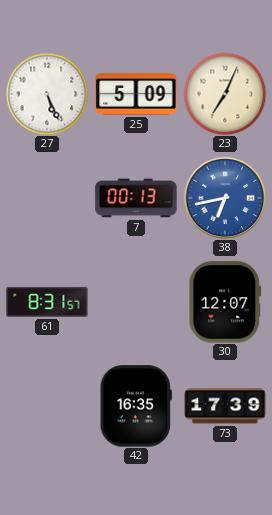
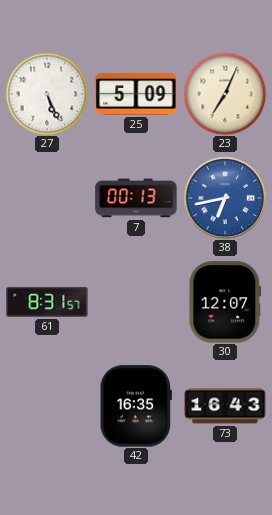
73: 17:39 -> 16:43 (225, 406)
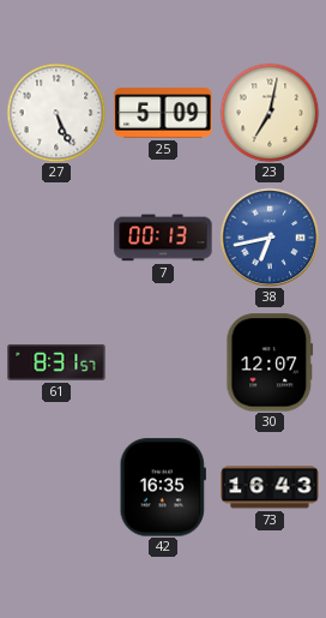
23: 7:04 -> 7:02 (270, 113)
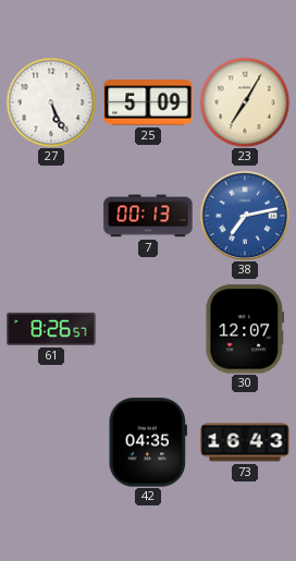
23: 7:02 -> 7:05 (245, 102)
38: 6:43 -> 7:13 (245, 216)
61: 8:31 -> 8:26 (51, 329)
42: 16:35 -> 04:35 (148, 442)
